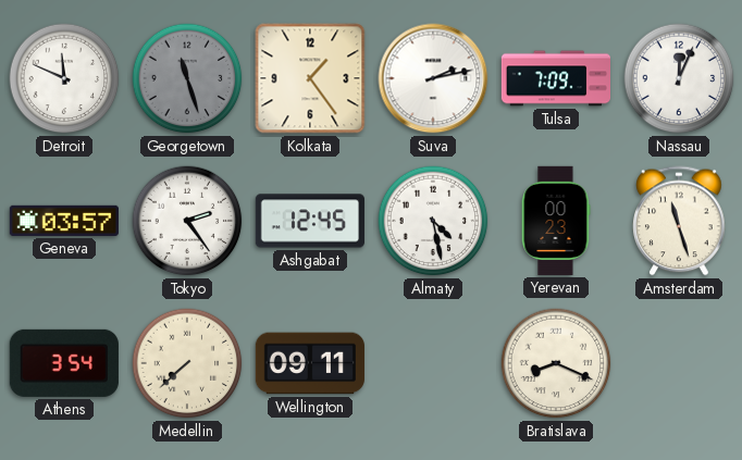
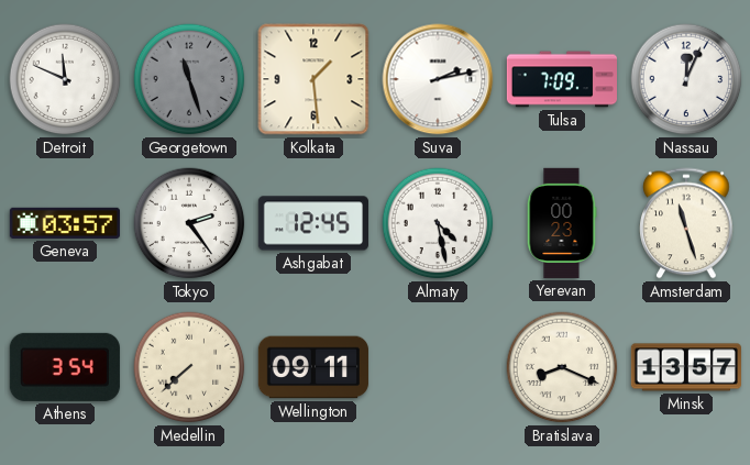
Kolkata: 1:24 -> 1:29 (313, 79)
Minsk: none -> 13:57 (685, 367)
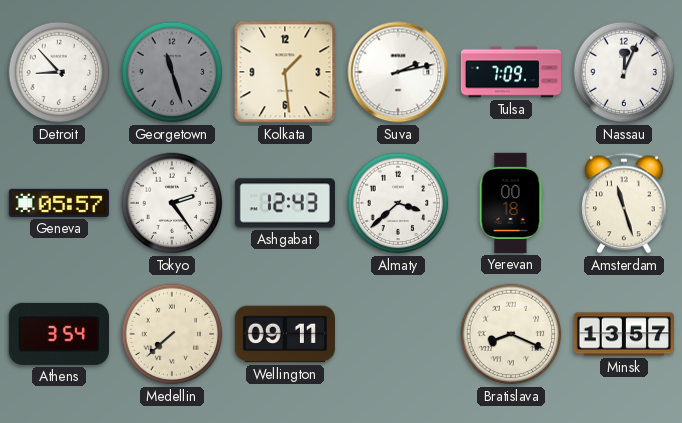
Detroit: 11:49 -> 8:53 (59, 72)
Geneva: 03:57 -> 05:57 (59, 203)
Ashgabat: 12:45 -> 12:43 (285, 203)
Almaty: 4:28 -> 3:38 (398, 203)
Yerevan: 00:23 -> 00:18 (511, 203)
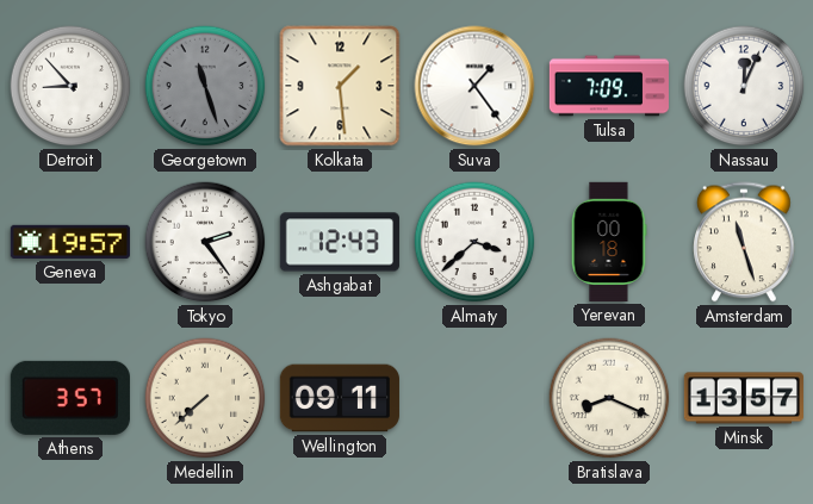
Suva: 2:13 -> 1:24 (474, 86)
Geneva: 05:57 -> 19:57 (70, 242)
Athens: 3:54 -> 3:57 (70, 398)
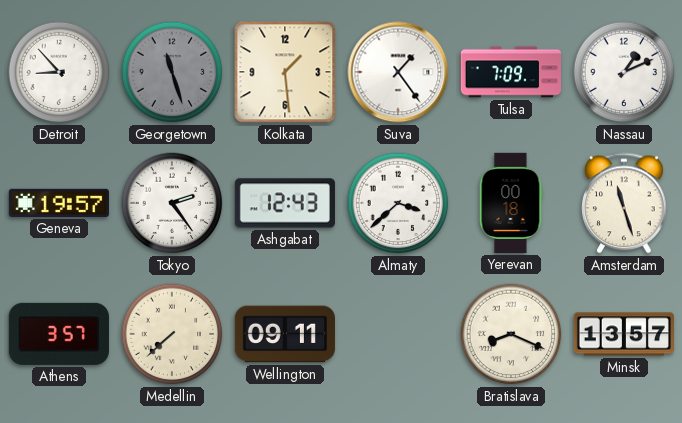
Nassau: 12:04 -> 1:11 (624, 72)
